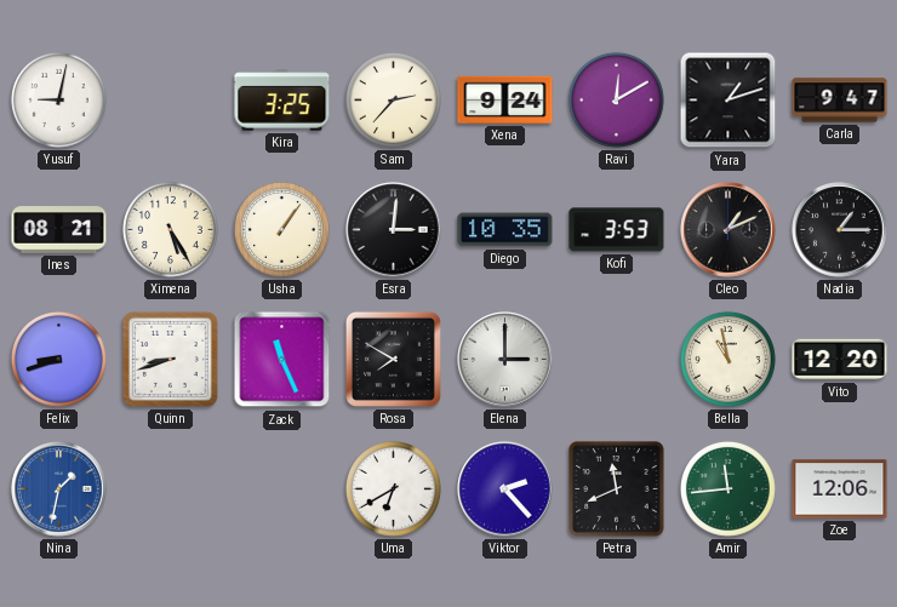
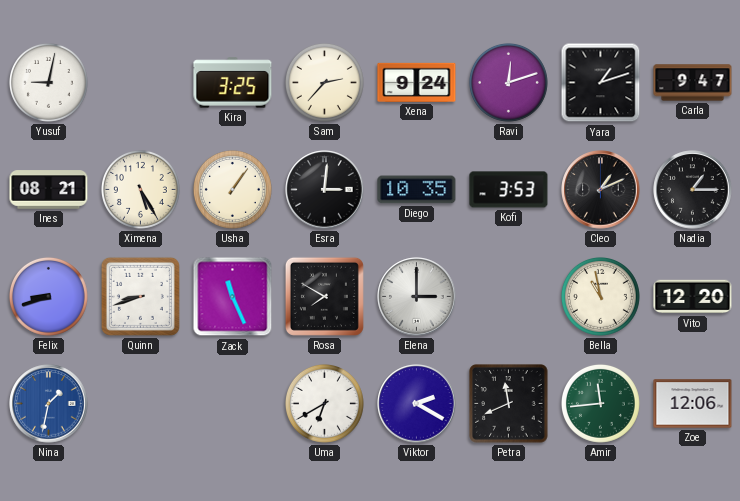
Ravi: 12:10 -> 12:12 (508, 82)
Viktor: 2:23 -> 2:20 (417, 404)
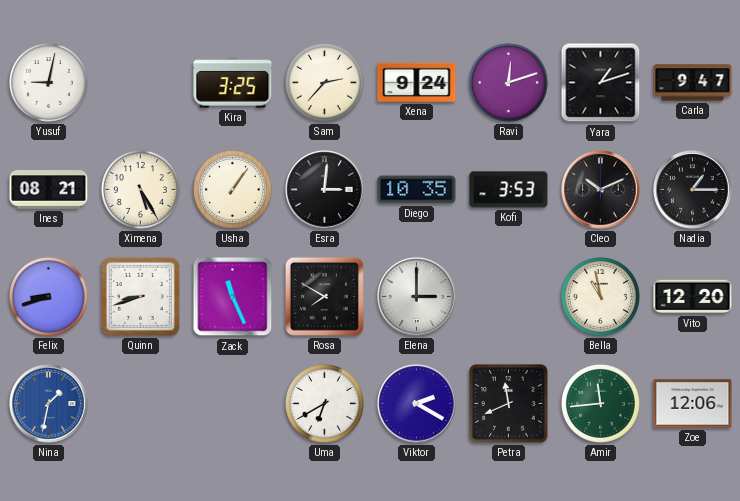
Cleo: 1:11 -> 10:11 (601, 190)
